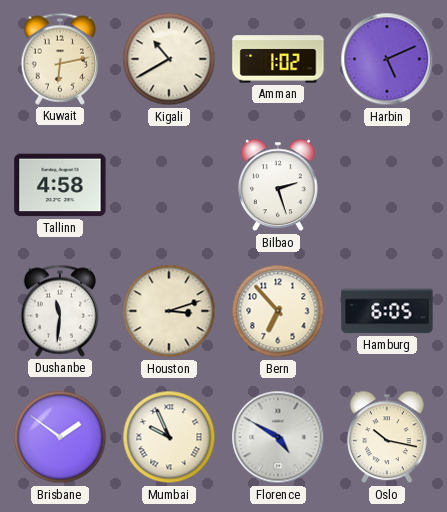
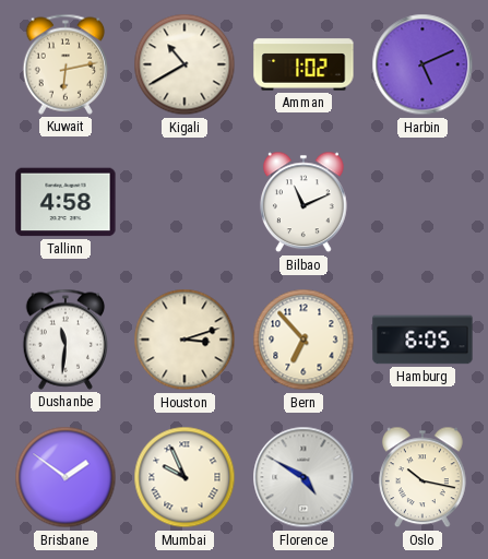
Bilbao: 2:27 -> 11:11 (303, 202)
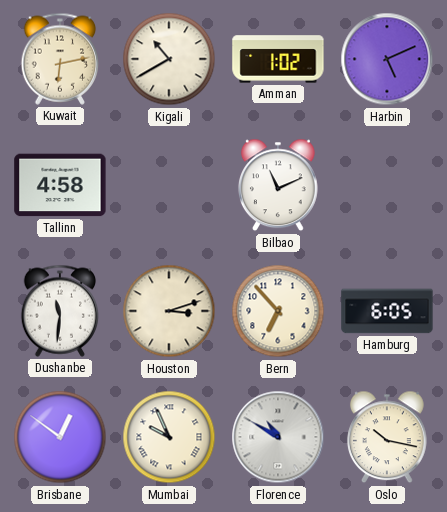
Brisbane: 1:51 -> 12:51 (60, 437)
Florence: 4:50 -> 10:50 (278, 437)
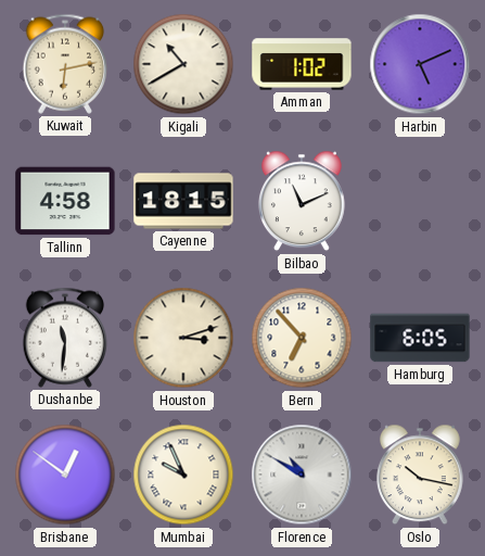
Cayenne: none -> 18:15 (183, 201)
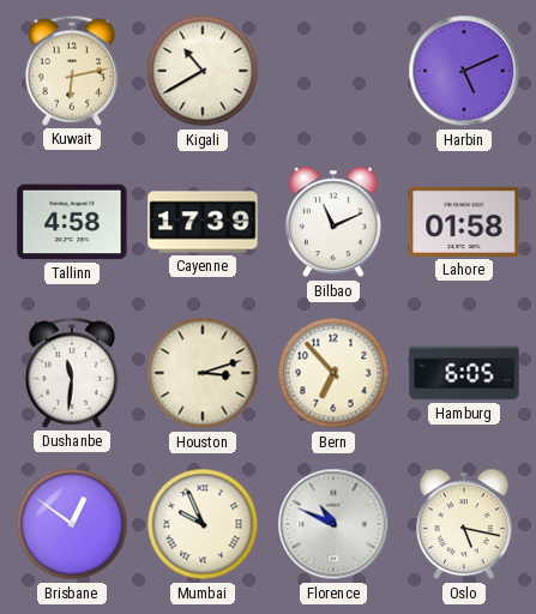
Amman: 1:02 -> none (302, 64)
Cayenne: 18:15 -> 17:39 (203, 222)
Lahore: none -> 01:58 (464, 222)
Florence: 10:50 -> 10:49 (333, 524)
Oslo: 10:17 -> 5:17 (464, 524)
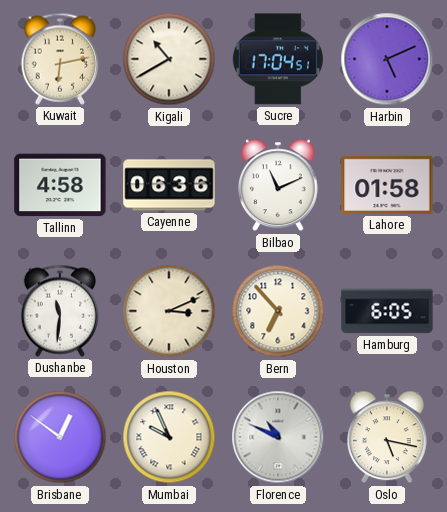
Sucre: none -> 17:04 (278, 59)
Cayenne: 17:39 -> 06:36 (169, 185)
Houston: 3:12 -> 3:11 (169, 311)
